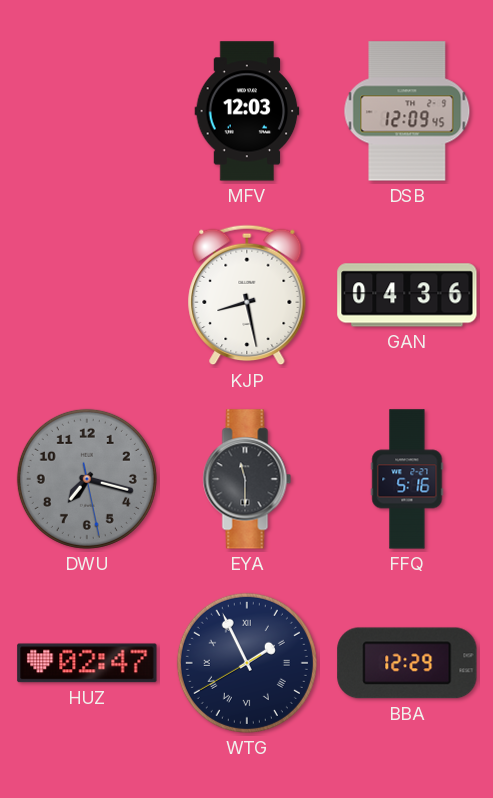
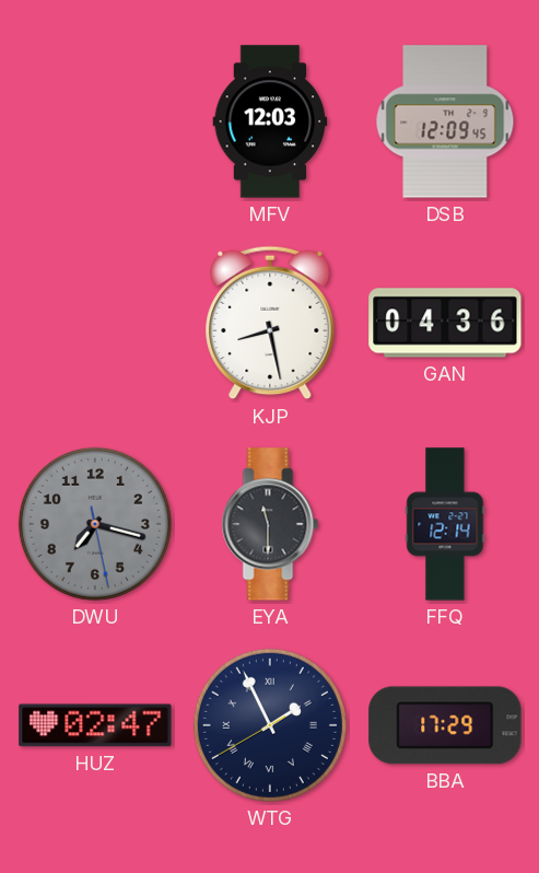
FFQ: 5:16 -> 12:14 (445, 524)
BBA: 12:29 -> 17:29 (445, 725)
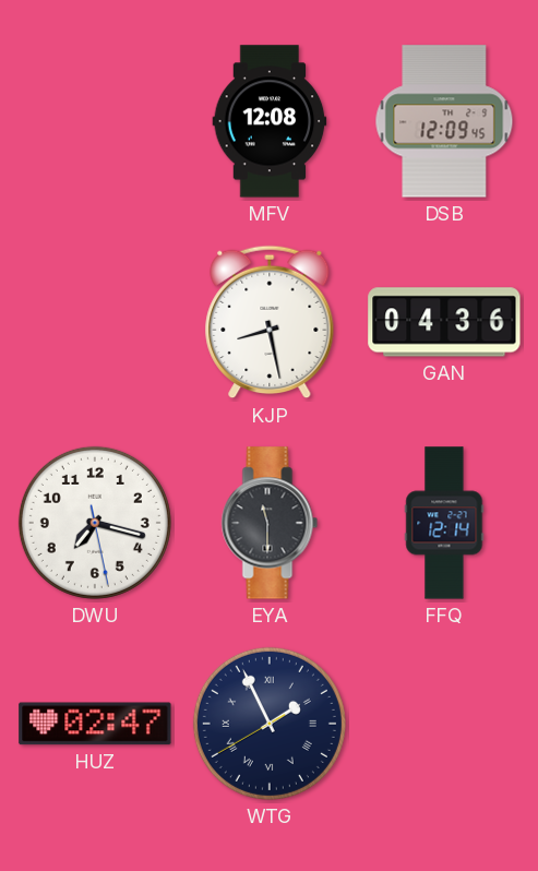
MFV: 12:03 -> 12:08 (270, 121)
DWU dial: grey -> white (95, 523)
BBA: 17:29 -> none (445, 725)
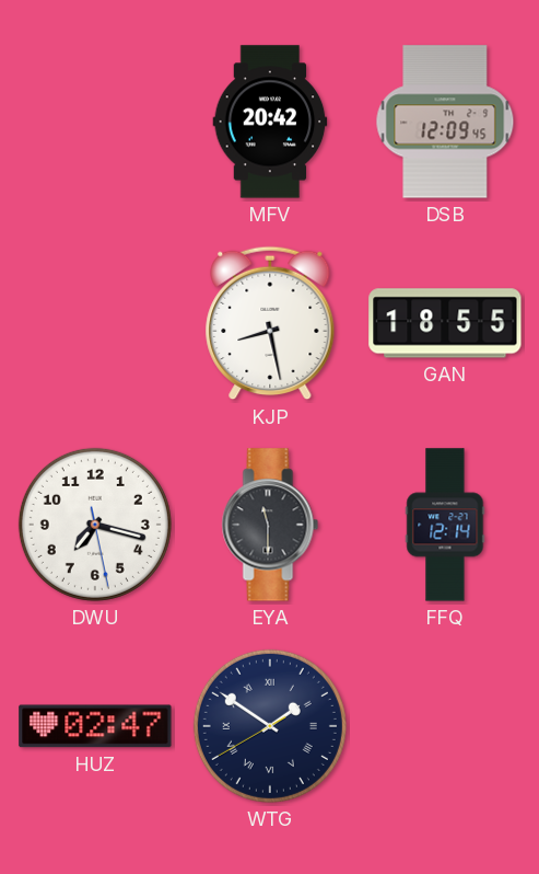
MFV: 12:08 -> 20:42 (270, 122)
GAN: 04:36 -> 18:55 (445, 323)
WTG: 1:55 -> 1:50 (270, 726)
